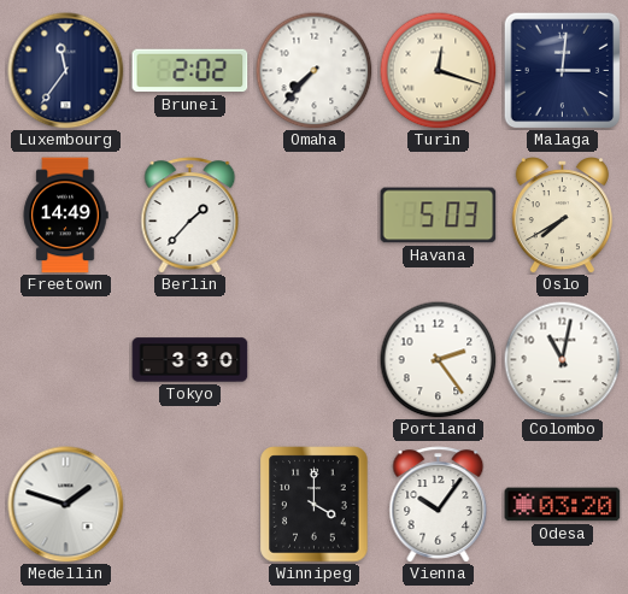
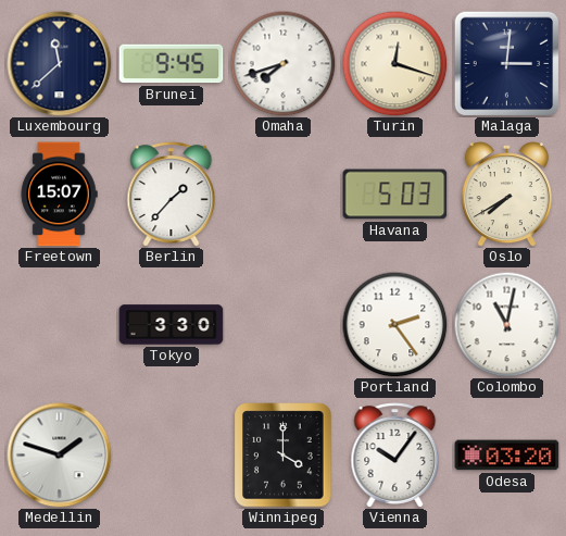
Luxembourg: 11:36 -> 11:38 (60, 64)
Brunei: 2:02 -> 9:45 (172, 64)
Omaha: 7:37 -> 7:42 (282, 63)
Freetown: 14:49 -> 15:07 (59, 195)
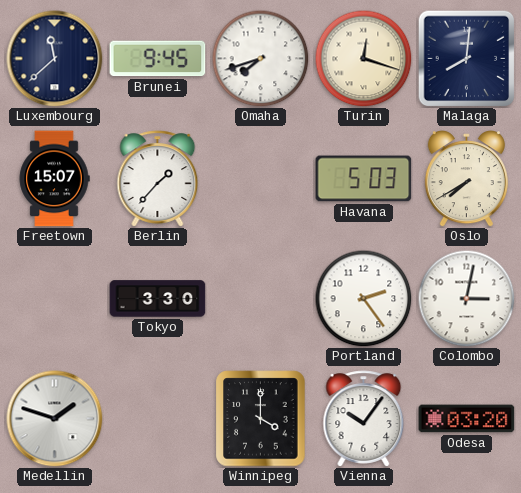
Malaga: 3:01 -> 8:01 (466, 58)
Colombo: 11:02 -> 3:02 (466, 298)
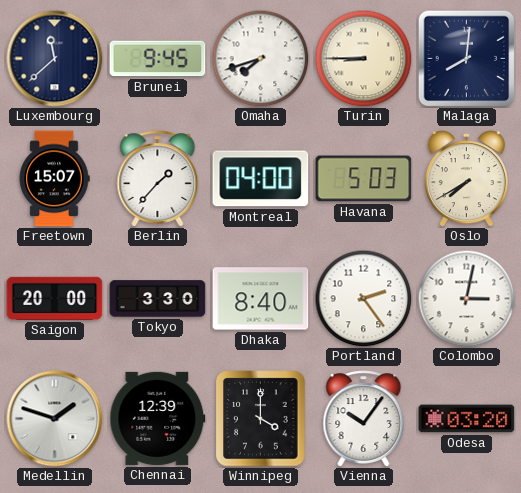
Turin: 12:18 -> 8:45 (363, 58)
Montreal: none -> 04:00 (261, 179)
Saigon: none -> 20:00 (55, 298)
Dhaka: none -> 8:40 (261, 299)
Chennai: none -> 12:39 (158, 418)
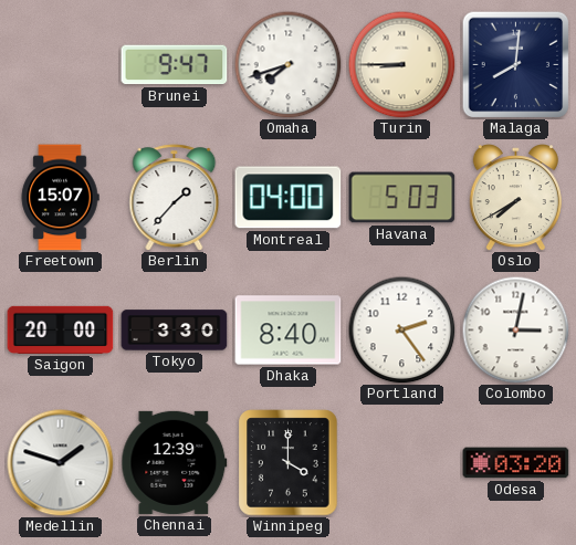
Luxembourg: 11:38 -> none (55, 59)
Brunei: 9:45 -> 9:47 (175, 65)
Vienna: 10:06 -> none (364, 419)
